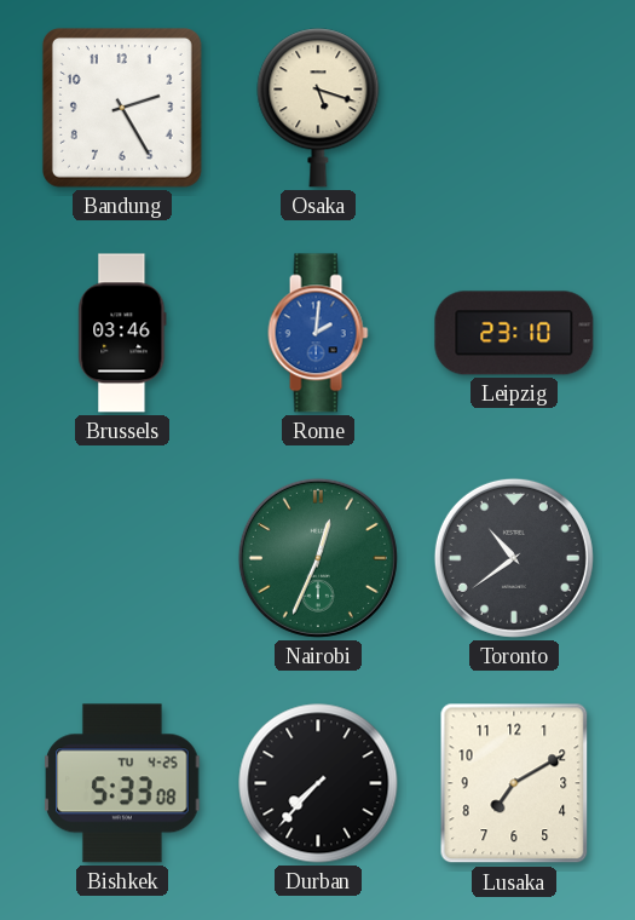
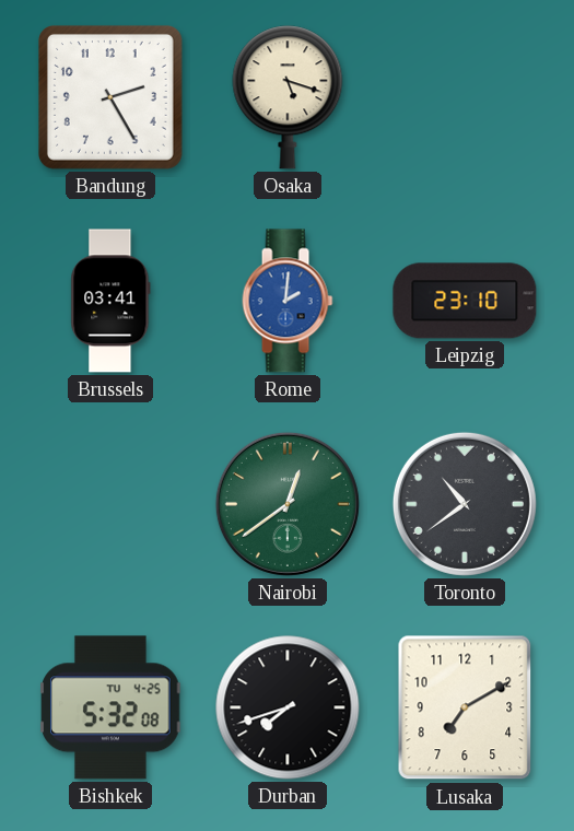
Brussels: 03:46 -> 03:41 (110, 301)
Nairobi: 12:34 -> 12:39 (288, 504)
Bishkek: 5:33 -> 5:32 (110, 707)
Durban: 7:37 -> 7:42 (288, 707)
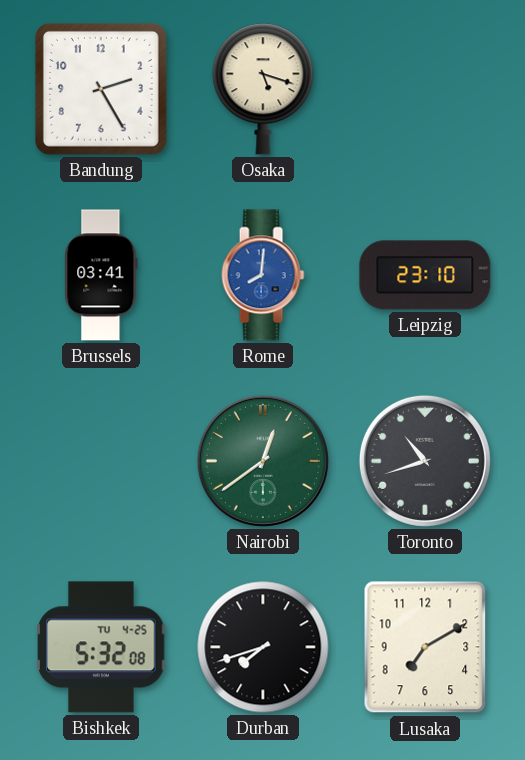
Rome: 2:01 -> 8:01 (263, 275)
Toronto: 10:39 -> 10:42 (425, 461)
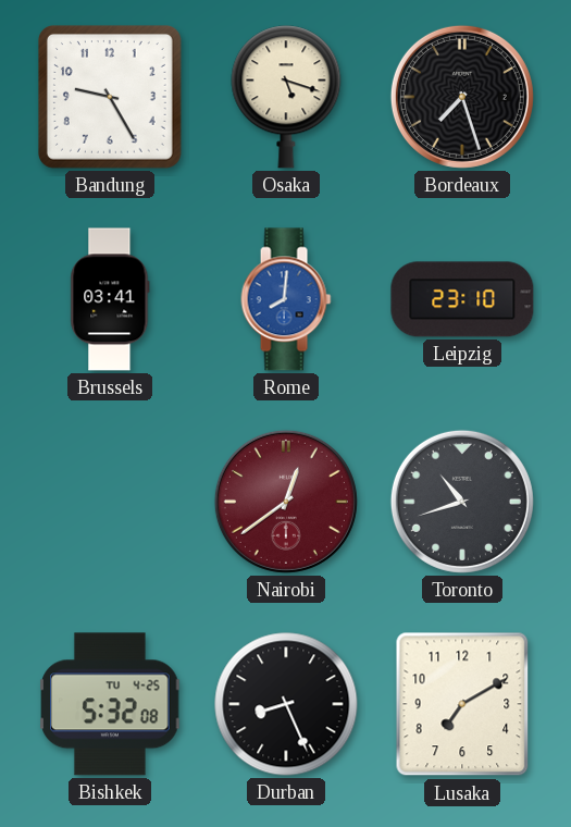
Bandung: 2:25 -> 9:25 (110, 97)
Bordeaux: none -> 7:27 (462, 97)
Nairobi dial: green -> burgundy (286, 502)
Durban: 7:42 -> 8:26 (286, 704)
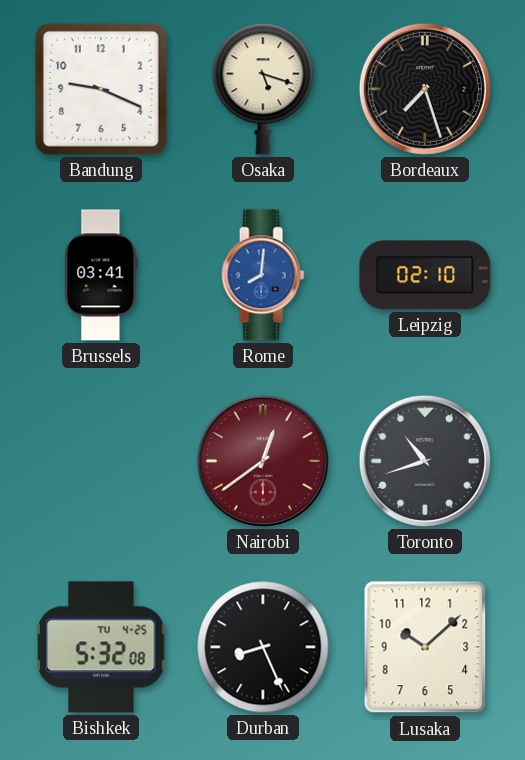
Bandung: 9:25 -> 9:19 (101, 89)
Leipzig: 23:10 -> 02:10 (425, 275)
Lusaka: 7:10 -> 10:08 (425, 647)
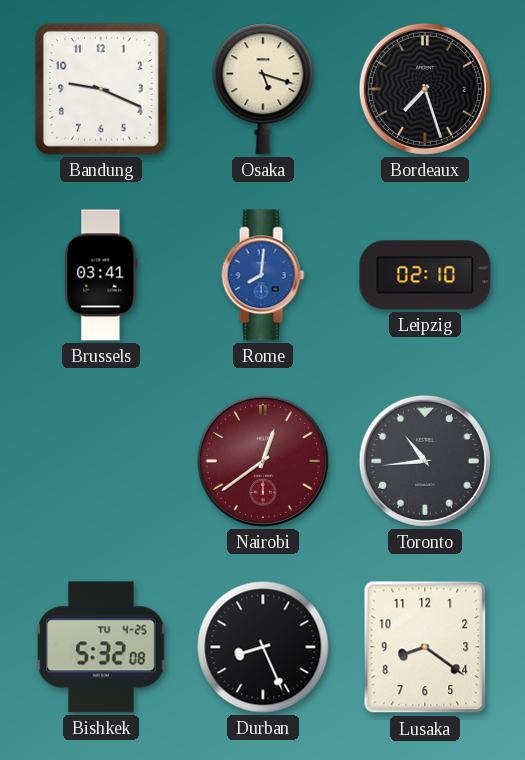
Toronto: 10:42 -> 10:44 (425, 461)
Lusaka: 10:08 -> 8:21 (425, 647)
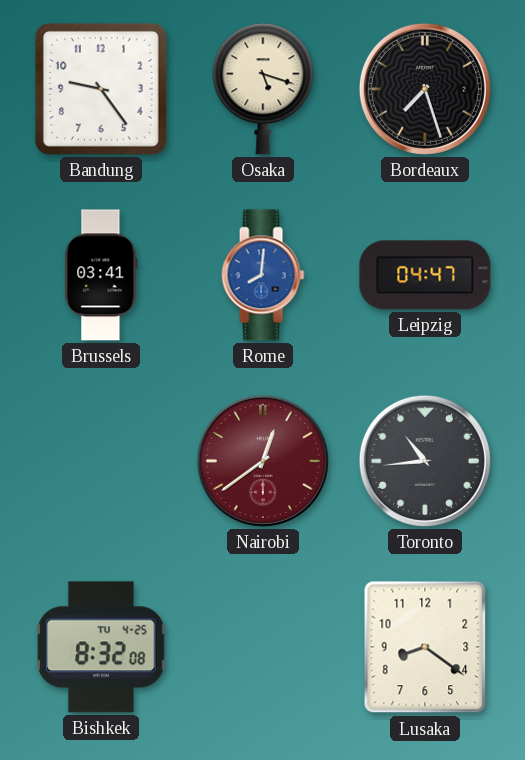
Bandung: 9:19 -> 9:24 (101, 89)
Leipzig: 02:10 -> 04:47 (425, 275)
Bishkek: 5:32 -> 8:32 (101, 647)
Durban: 8:26 -> none (263, 647)
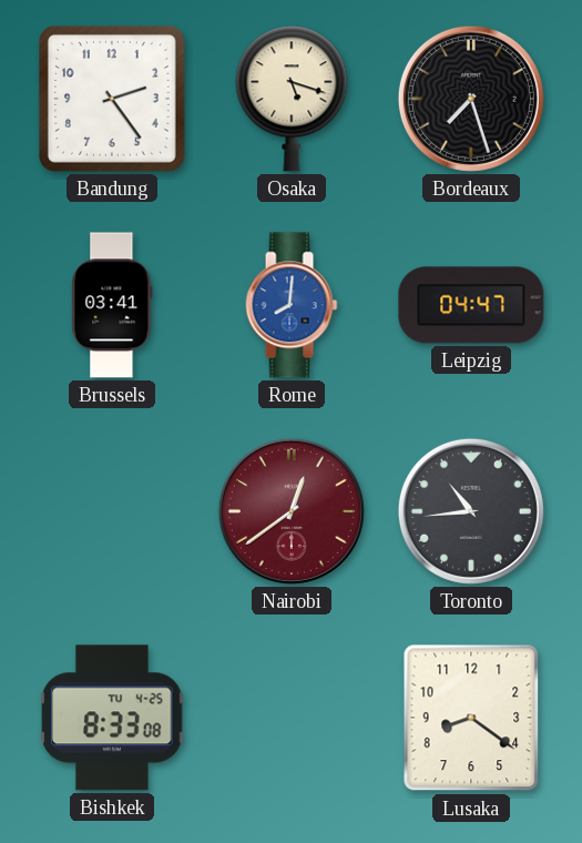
Bandung: 9:24 -> 2:24 (112, 99)
Bishkek: 8:32 -> 8:33 (112, 718)
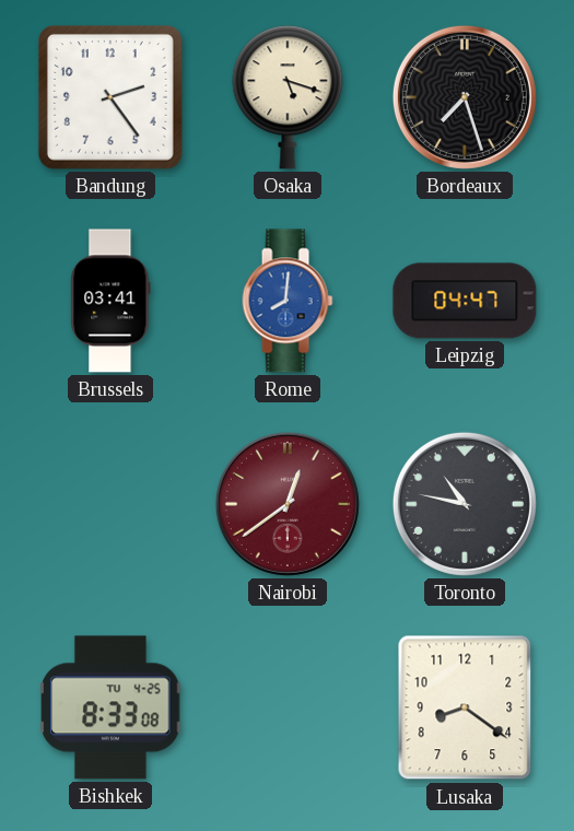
Toronto: 10:44 -> 10:47 (465, 504)
